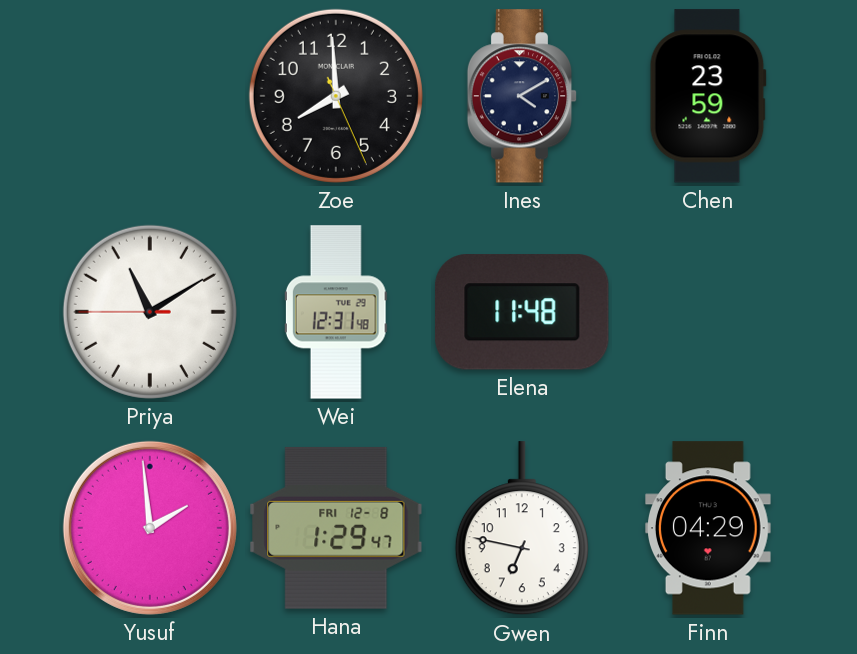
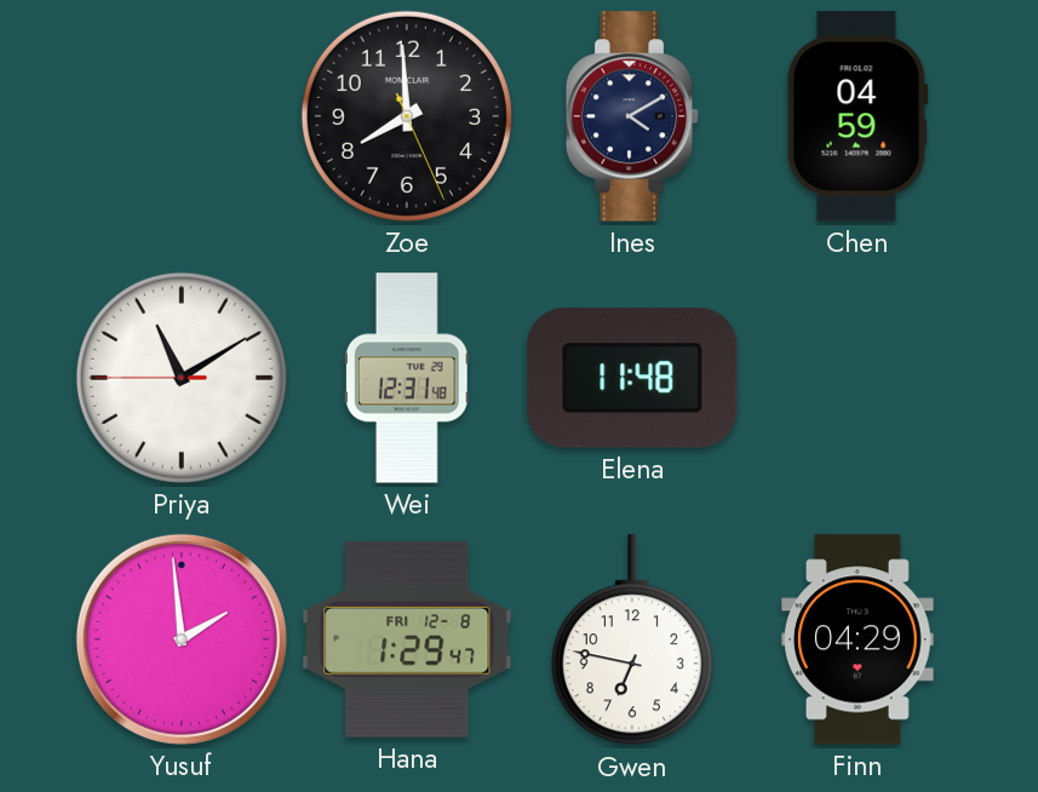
Chen: 23:59 -> 04:59 (858, 116)
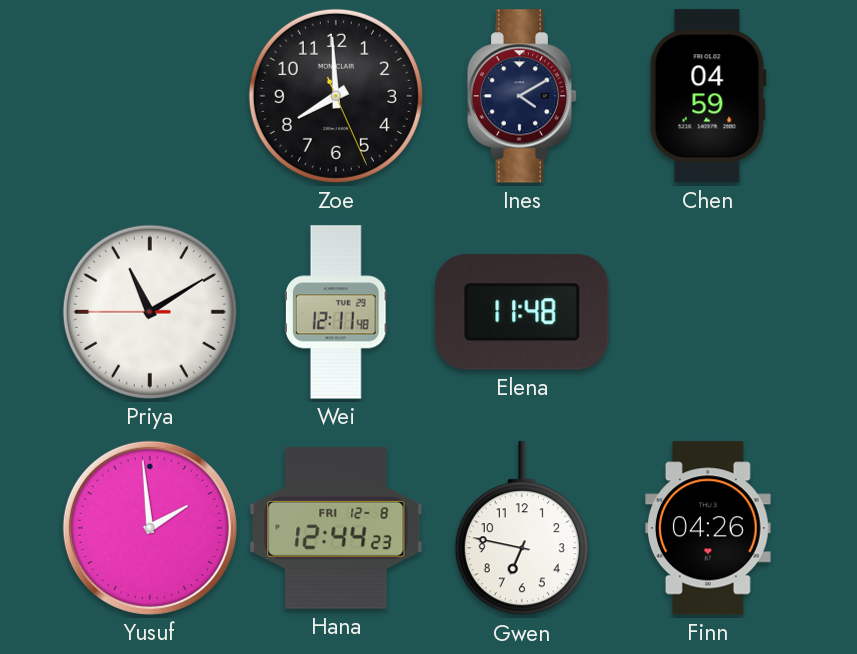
Wei: 12:31 -> 12:11 (336, 312)
Hana: 1:29 -> 12:44 (336, 528)
Finn: 04:29 -> 04:26 (709, 528)
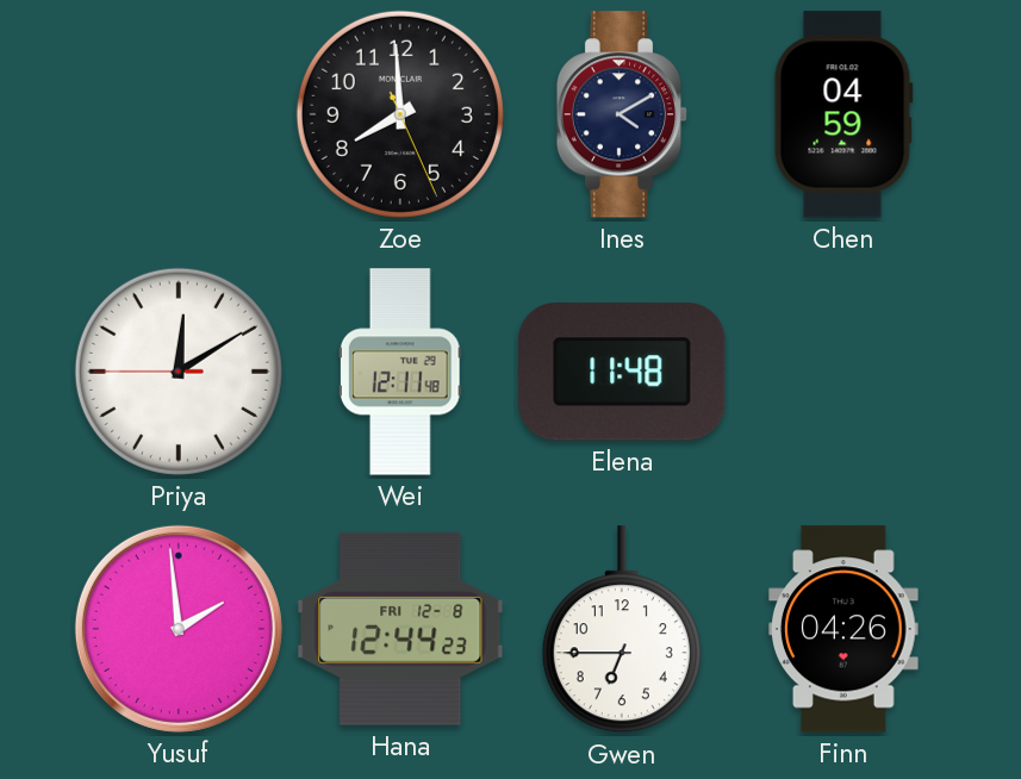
Priya: 11:09 -> 12:09 (179, 372)
Gwen: 6:47 -> 6:45 (622, 630)
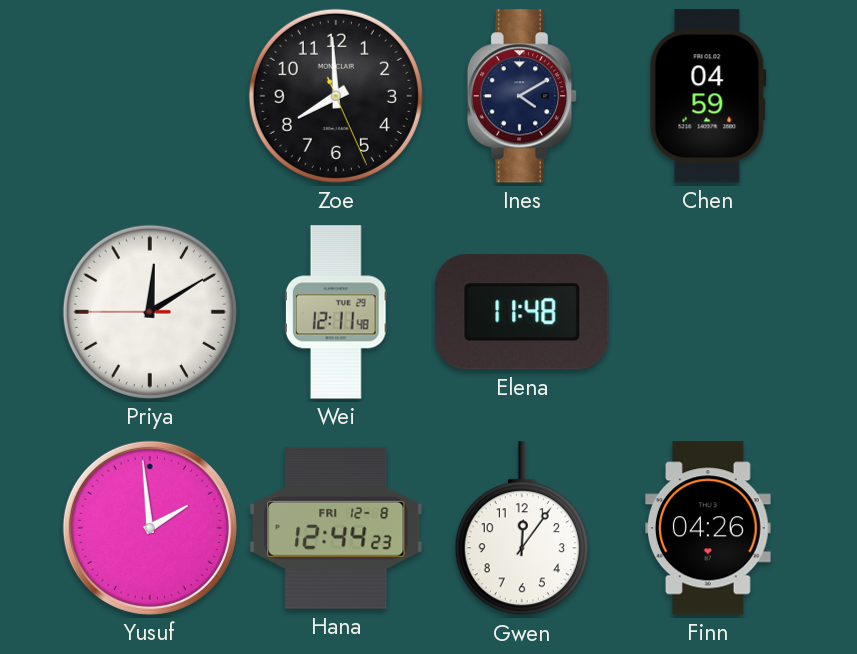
Gwen: 6:45 -> 12:06 (522, 529)
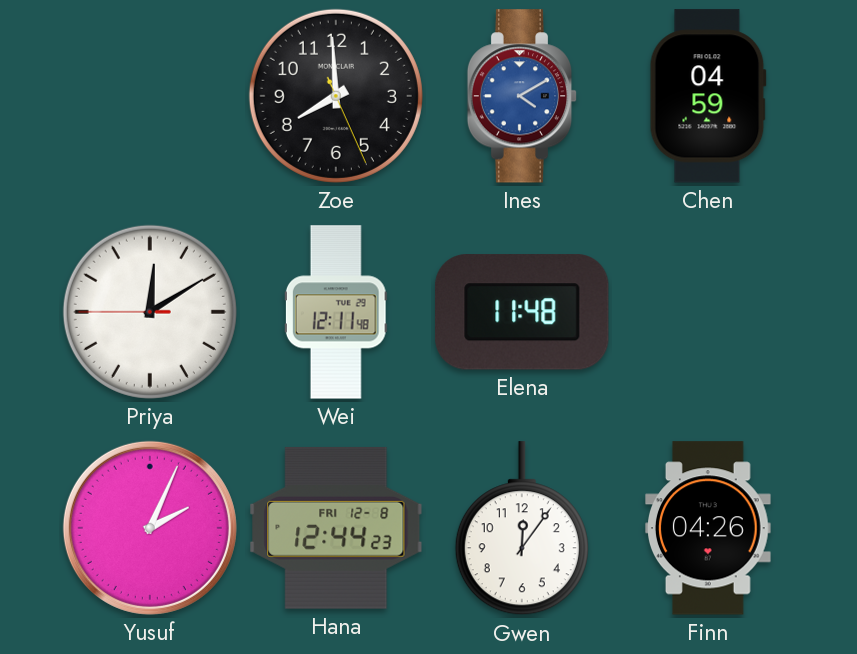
Ines dial: navy -> blue (522, 96)
Yusuf: 1:59 -> 2:04 (150, 528)
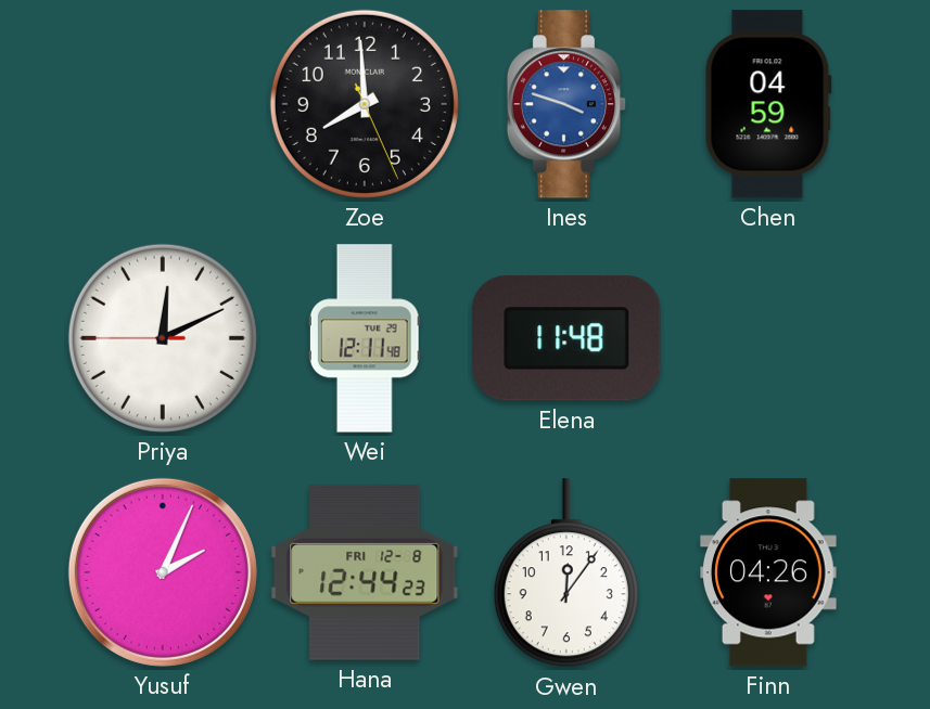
Ines: 4:10 -> 3:48 (566, 104)
Priya: 12:09 -> 12:10 (163, 338)
